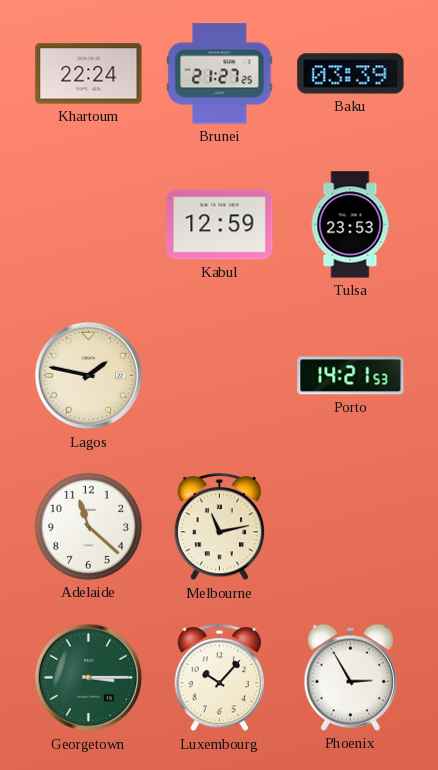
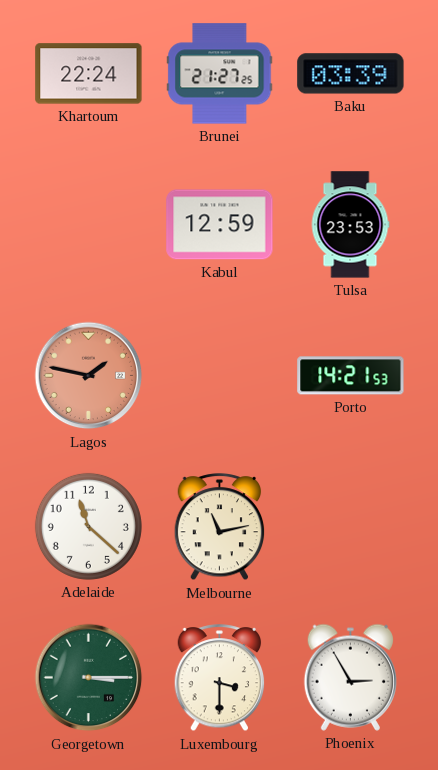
Lagos dial: cream -> salmon (89, 376)
Luxembourg: 10:07 -> 3:30 (220, 678)
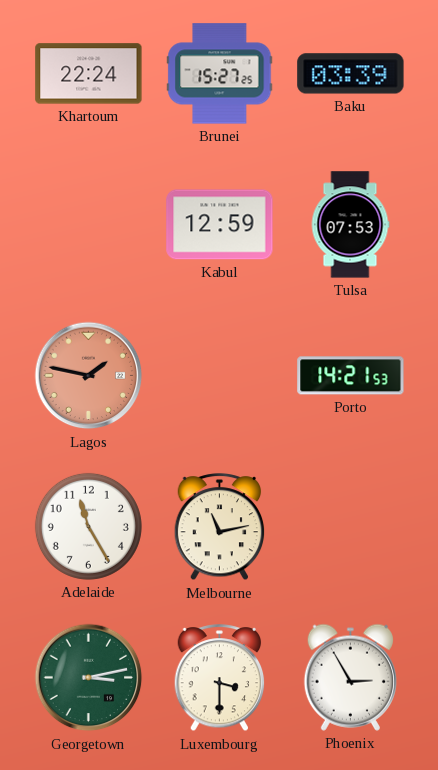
Brunei: 21:27 -> 15:27 (220, 74)
Tulsa: 23:53 -> 07:53 (350, 225)
Adelaide: 11:22 -> 11:25 (88, 526)
Georgetown: 3:15 -> 3:13 (89, 678)
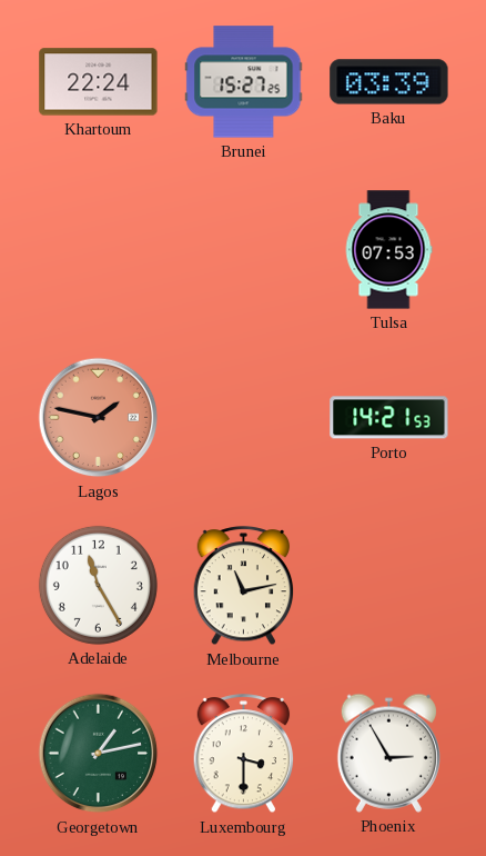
Kabul: 12:59 -> none (220, 225)
Georgetown: 3:13 -> 1:13 (99, 754)
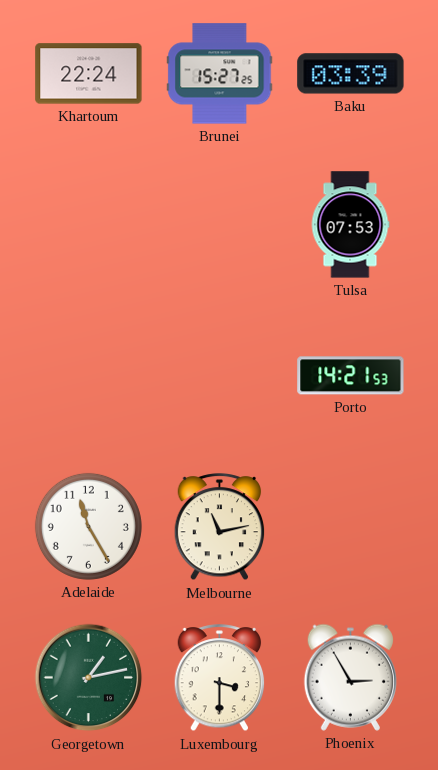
Lagos: 1:47 -> none (99, 418)
